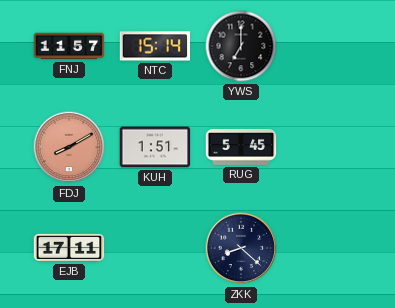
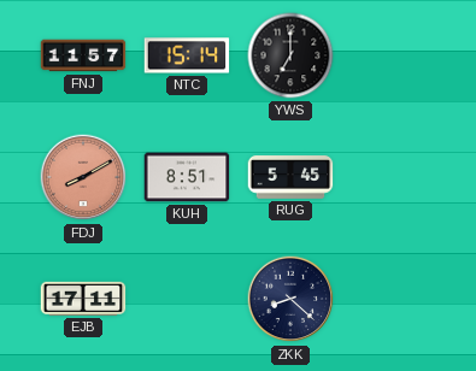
KUH: 1:51 -> 8:51 (187, 177)
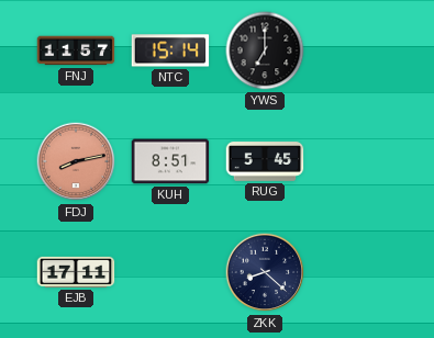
FDJ: 8:10 -> 8:13 (76, 161)
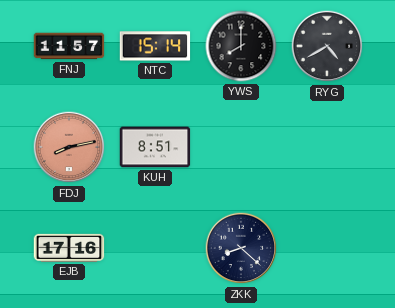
YWS: 7:00 -> 8:00 (241, 46)
RYG: none -> 4:40 (327, 46)
RUG: 5:45 -> none (265, 161)
EJB: 17:11 -> 17:16 (69, 248)
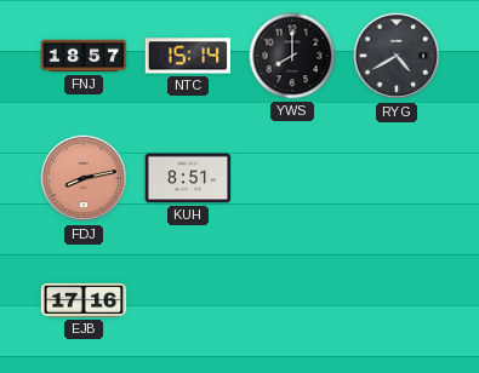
FNJ: 11:57 -> 18:57 (84, 56)
ZKK: 8:22 -> none (241, 248)
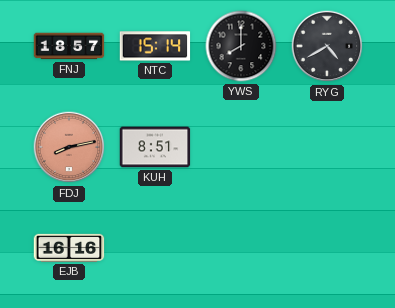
EJB: 17:16 -> 16:16 (69, 248)
